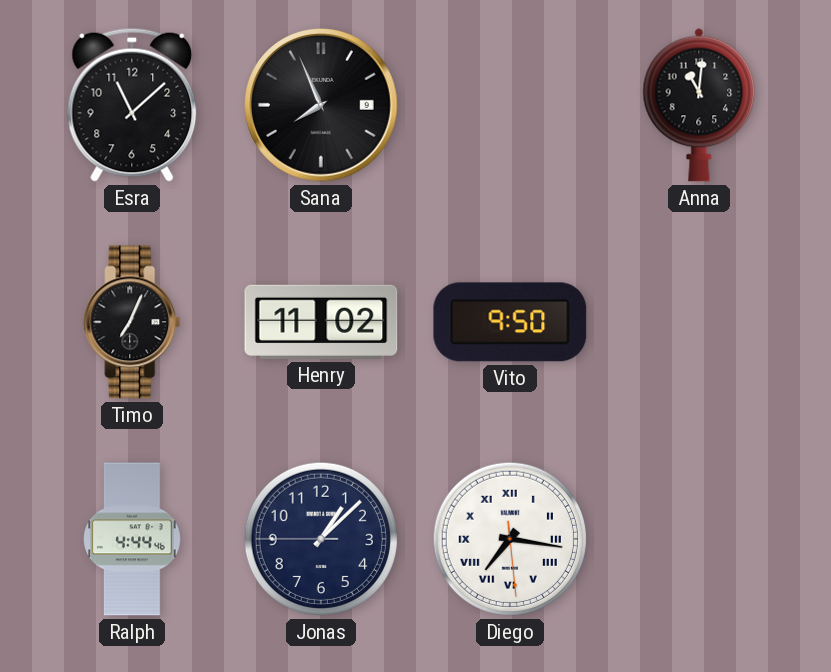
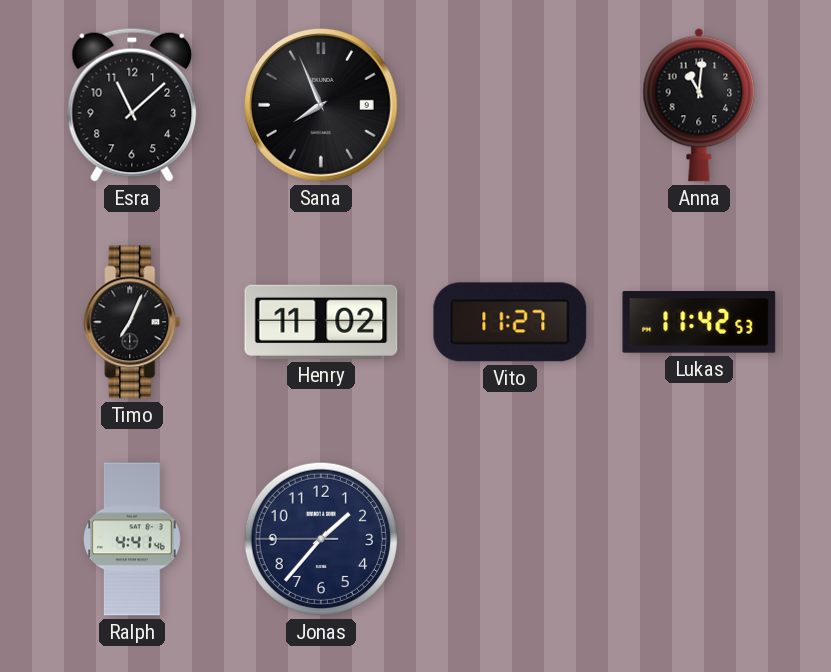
Vito: 9:50 -> 11:27 (510, 322)
Lukas: none -> 11:42 (699, 322)
Ralph: 4:44 -> 4:41 (132, 539)
Jonas: 1:07 -> 1:36 (321, 539)
Diego: 7:16 -> none (510, 539)
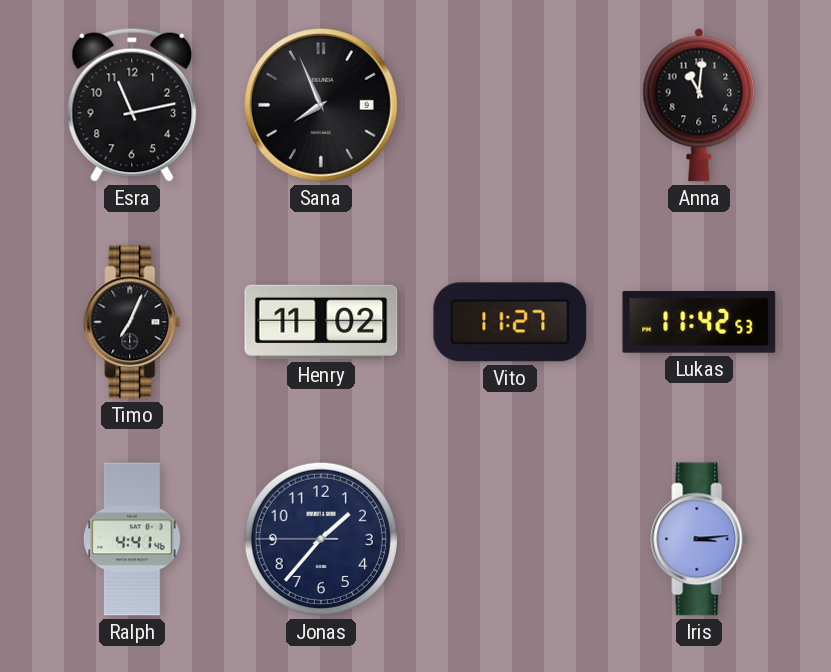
Esra: 11:08 -> 11:13 (132, 105)
Iris: none -> 3:14 (699, 539)
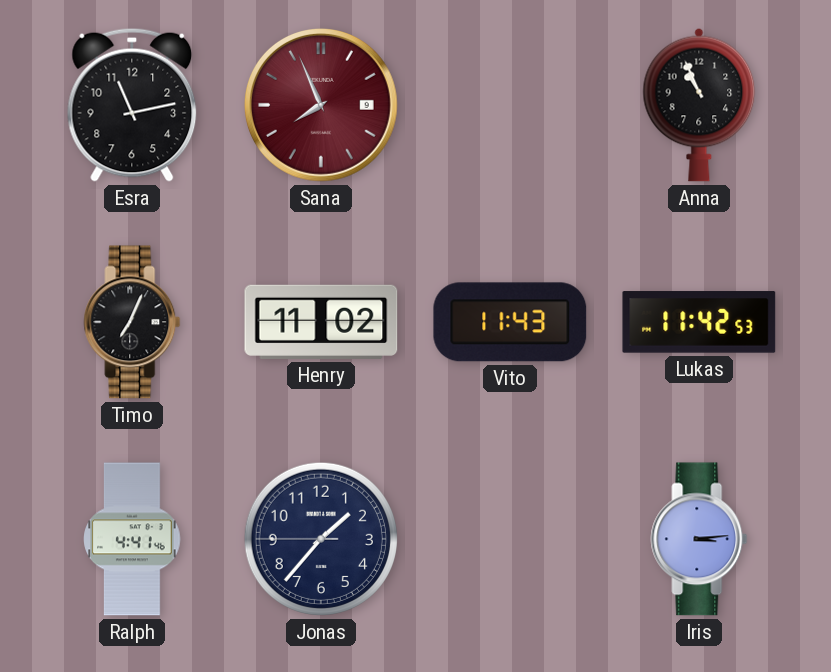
Sana dial: black -> burgundy (321, 105)
Anna: 11:01 -> 10:56 (699, 105)
Vito: 11:27 -> 11:43 (510, 322)
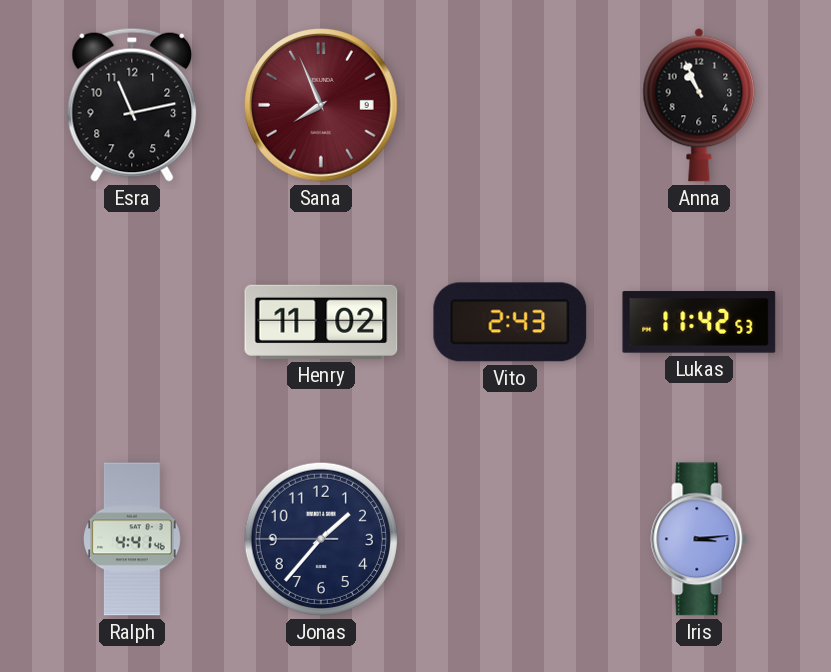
Timo: 7:04 -> none (132, 322)
Vito: 11:43 -> 2:43 (510, 322)
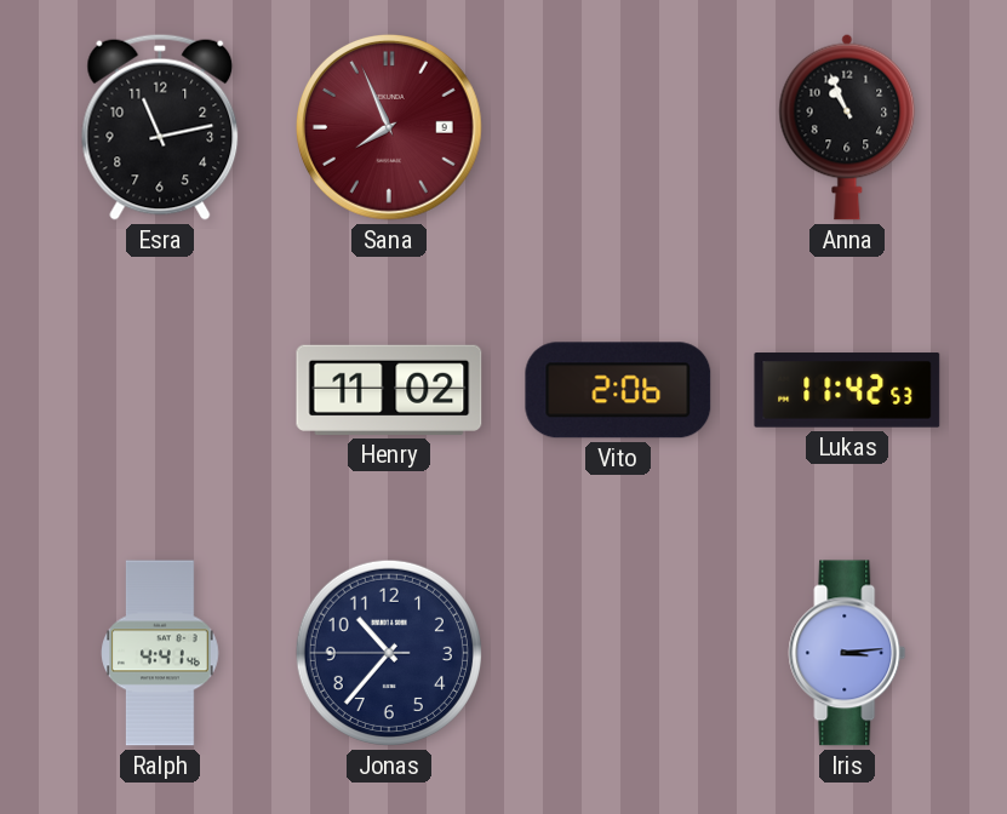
Vito: 2:43 -> 2:06 (618, 390)
Jonas: 1:36 -> 10:36 (389, 653)
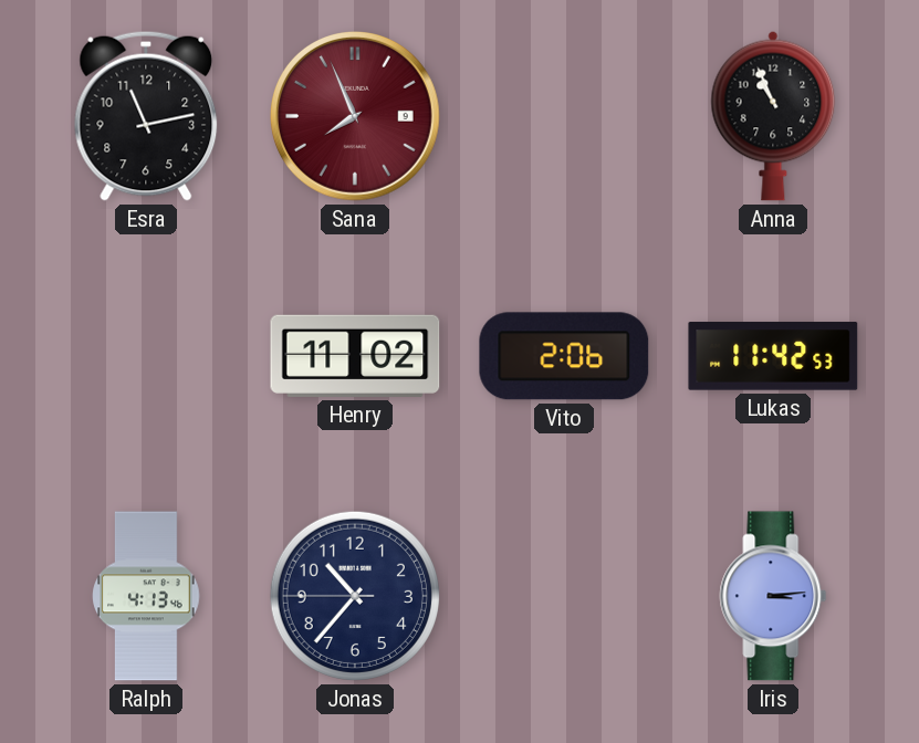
Ralph: 4:41 -> 4:13 (146, 596)
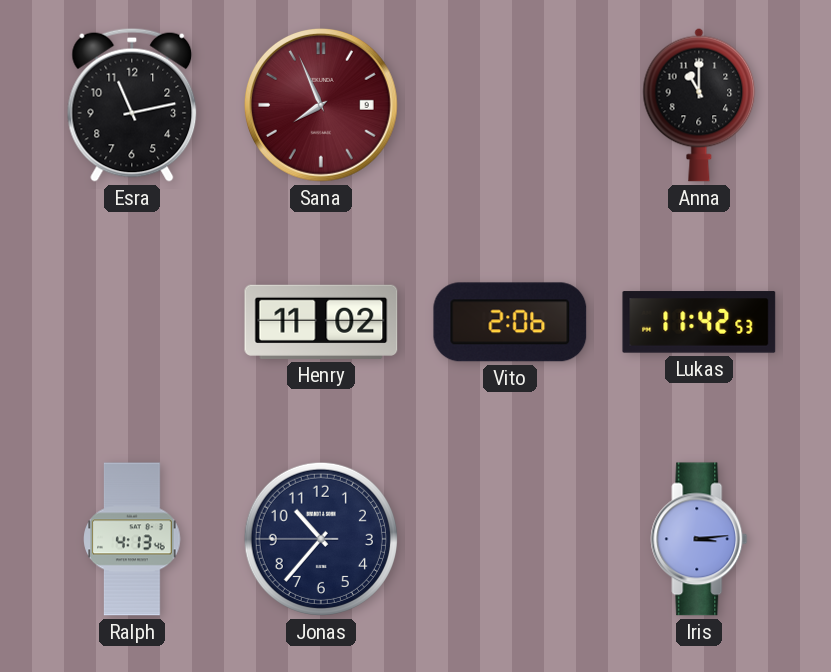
Anna: 10:56 -> 11:00 (699, 105)
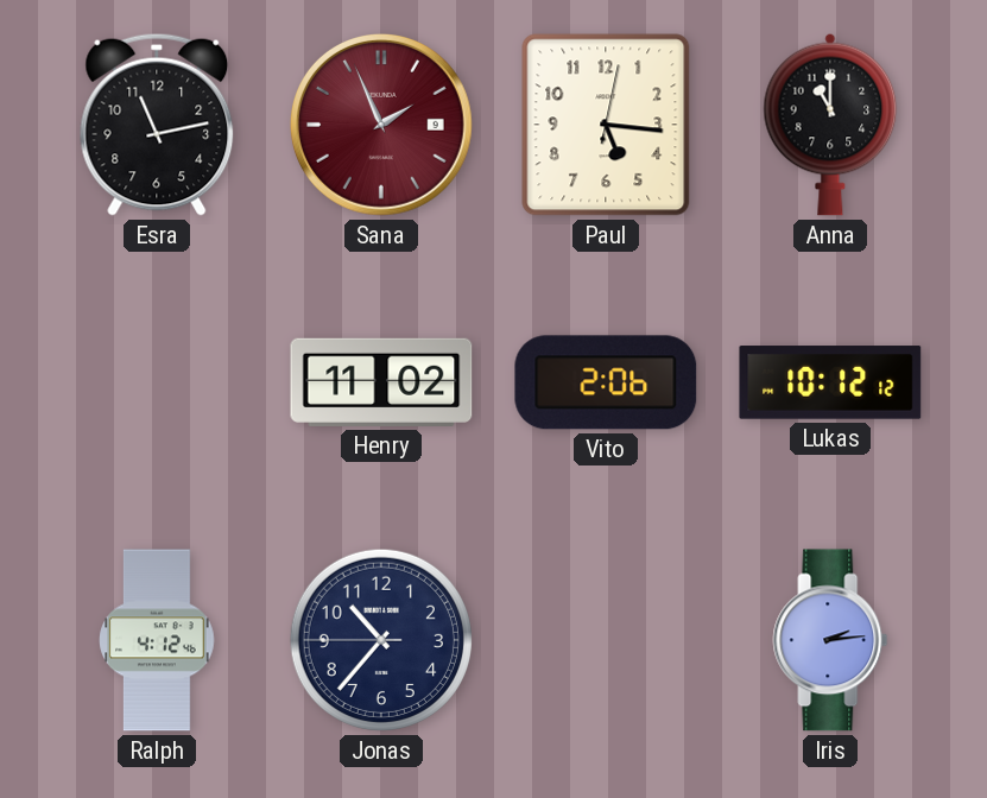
Sana: 7:56 -> 1:56 (381, 125)
Paul: none -> 5:16 (606, 125)
Lukas: 11:42 -> 10:12 (830, 382)
Ralph: 4:13 -> 4:12 (157, 640)
Iris: 3:14 -> 2:14 (830, 640)
